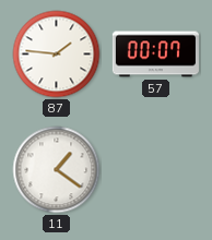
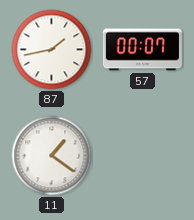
87: 1:46 -> 1:43 (52, 50)
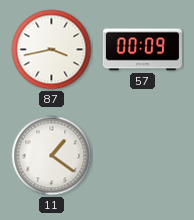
87: 1:43 -> 3:43 (52, 50)
57: 00:07 -> 00:09 (142, 50)
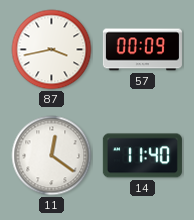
11: 1:21 -> 12:21 (52, 156)
14: none -> 11:40 (142, 156)
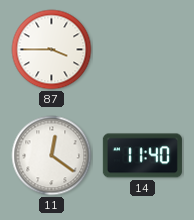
87: 3:43 -> 3:45 (52, 50)
57: 00:09 -> none (142, 50)
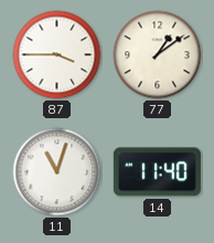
77: none -> 1:09 (158, 55)
11: 12:21 -> 11:03 (57, 172)
